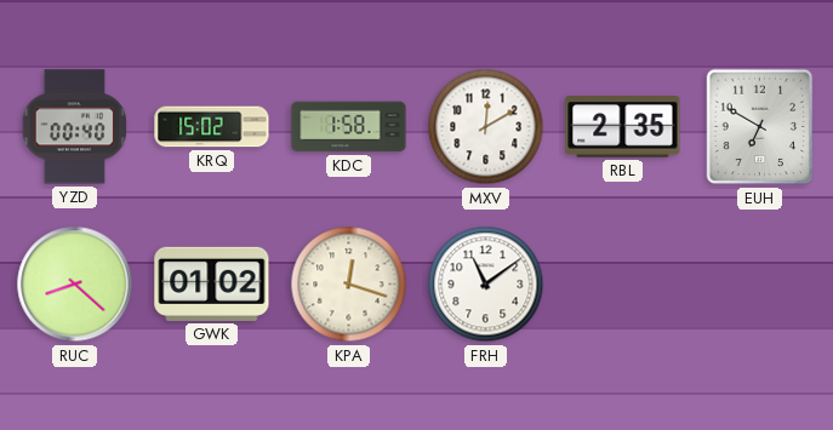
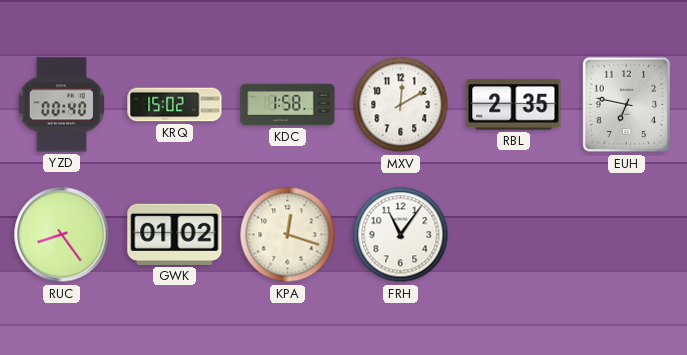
EUH: 6:50 -> 6:47 (627, 105)
RUC: 8:22 -> 8:24 (62, 235)
FRH: 11:09 -> 11:06 (401, 235)
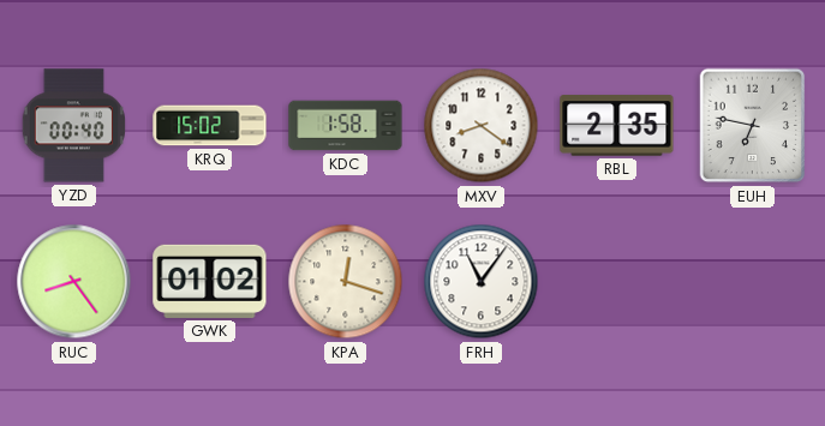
MXV: 12:10 -> 8:21 (482, 126)
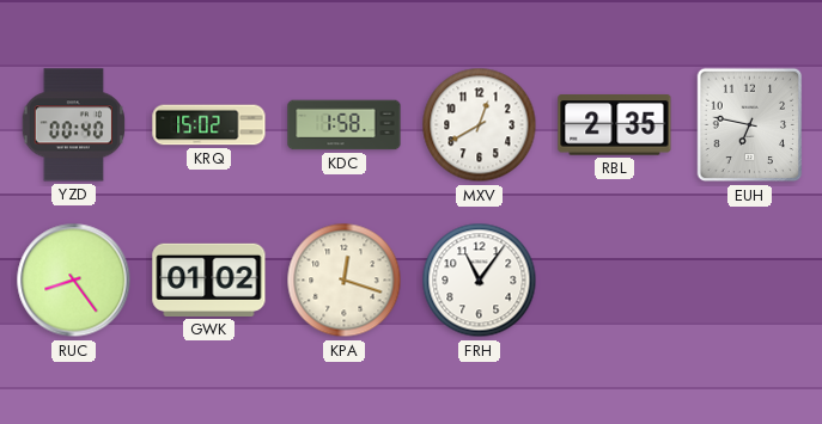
MXV: 8:21 -> 12:40 (480, 125)
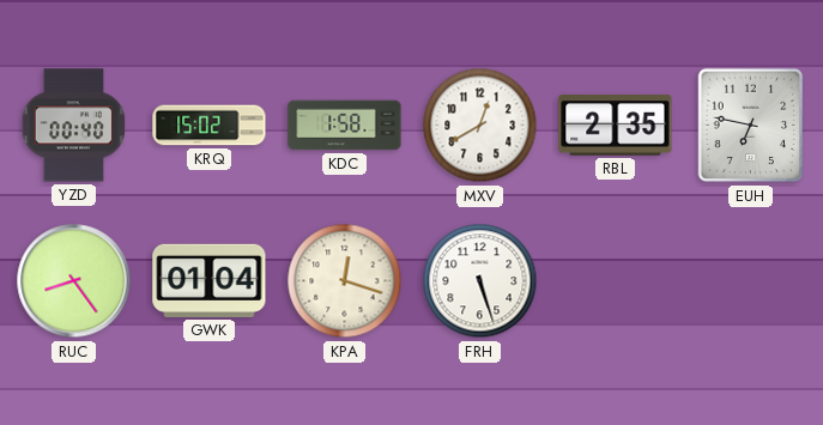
GWK: 01:02 -> 01:04 (210, 280)
FRH: 11:06 -> 5:27 (480, 281)
